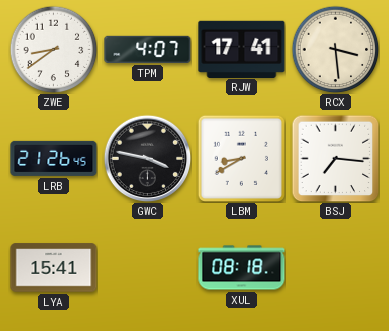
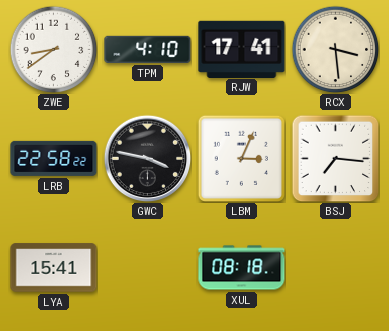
TPM: 4:07 -> 4:10 (148, 49)
LRB: 21:26 -> 22:58 (54, 158)
LBM: 8:40 -> 3:04 (241, 158)
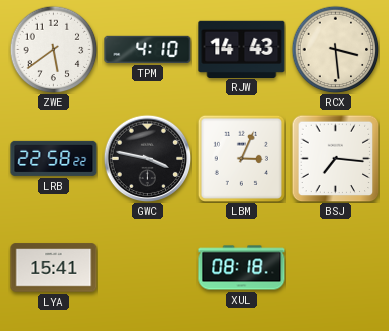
ZWE: 8:39 -> 5:39 (53, 49)
RJW: 17:41 -> 14:43 (242, 49)
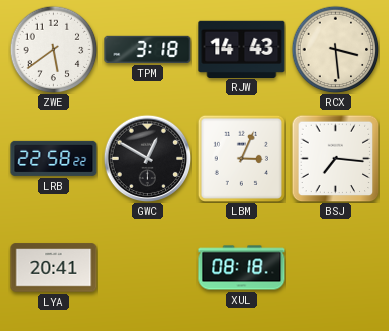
TPM: 4:10 -> 3:18 (148, 49)
GWC: 3:47 -> 12:50 (147, 158)
LYA: 15:41 -> 20:41 (54, 268)
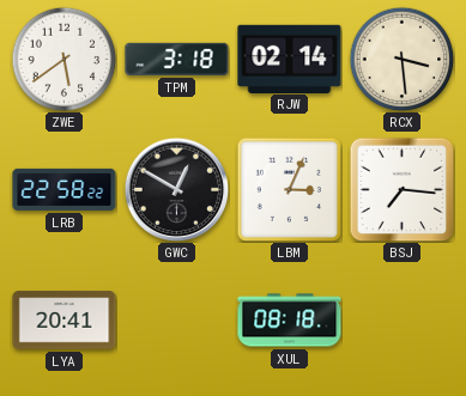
RJW: 14:43 -> 02:14 (290, 59)
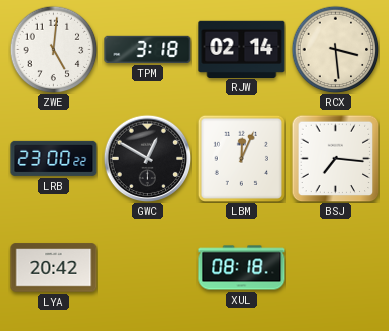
ZWE: 5:39 -> 5:01 (53, 49)
LRB: 22:58 -> 23:00 (54, 158)
LBM: 3:04 -> 12:04 (241, 158)
LYA: 20:41 -> 20:42 (54, 268)
